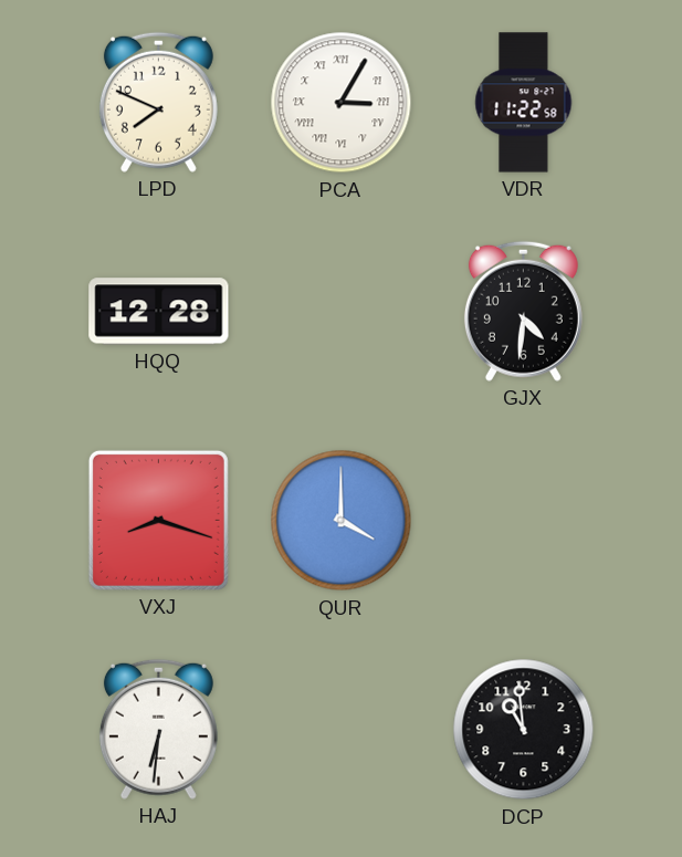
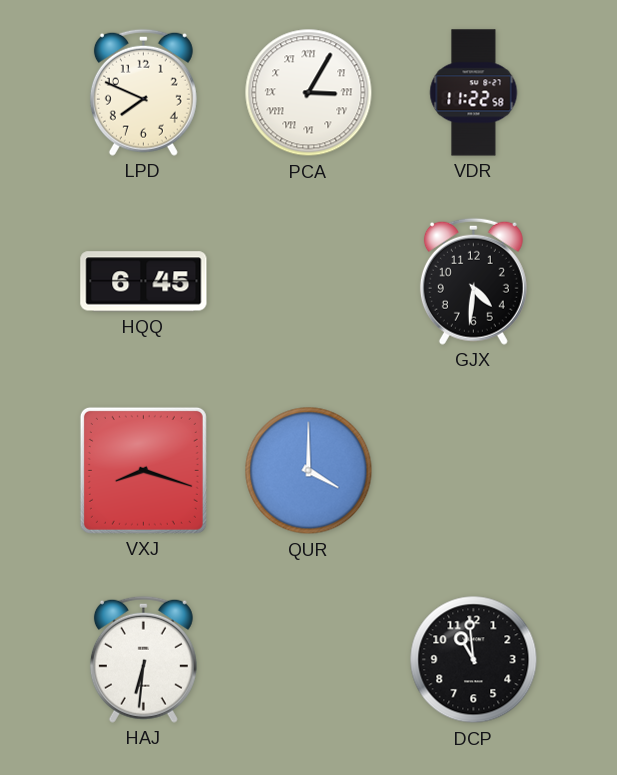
HQQ: 12:28 -> 6:45 (144, 282)
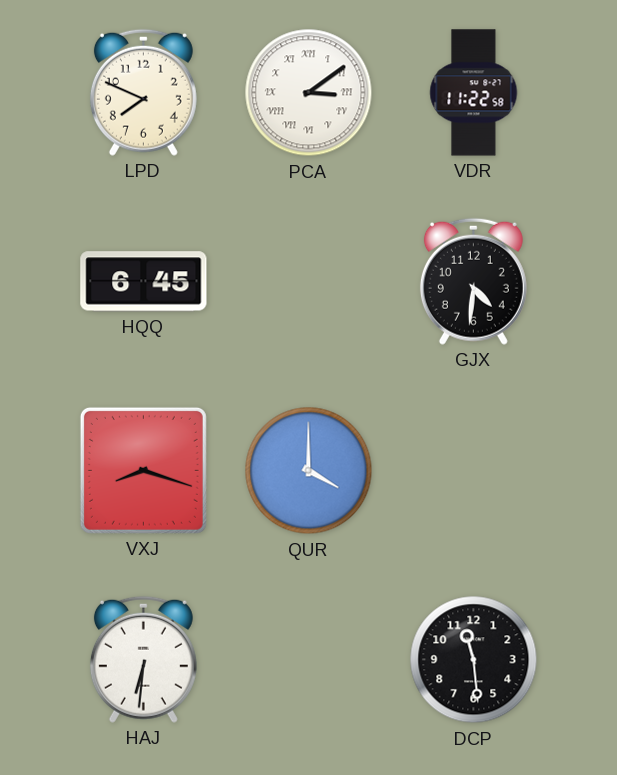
PCA: 3:05 -> 3:09 (309, 93)
DCP: 10:59 -> 11:29 (474, 660)
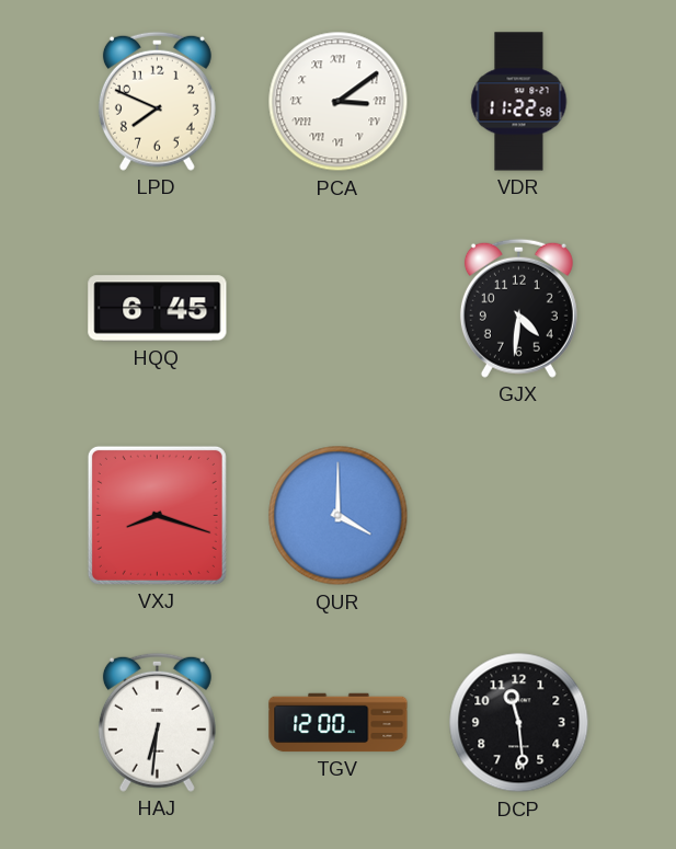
TGV: none -> 12:00 (339, 723)
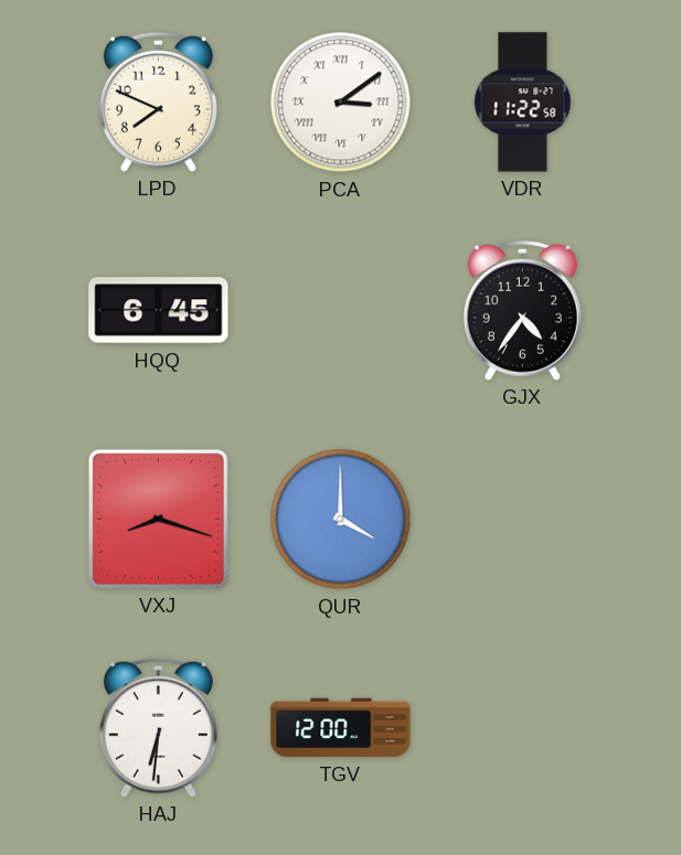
GJX: 4:31 -> 4:36 (522, 310)
DCP: 11:29 -> none (519, 723)
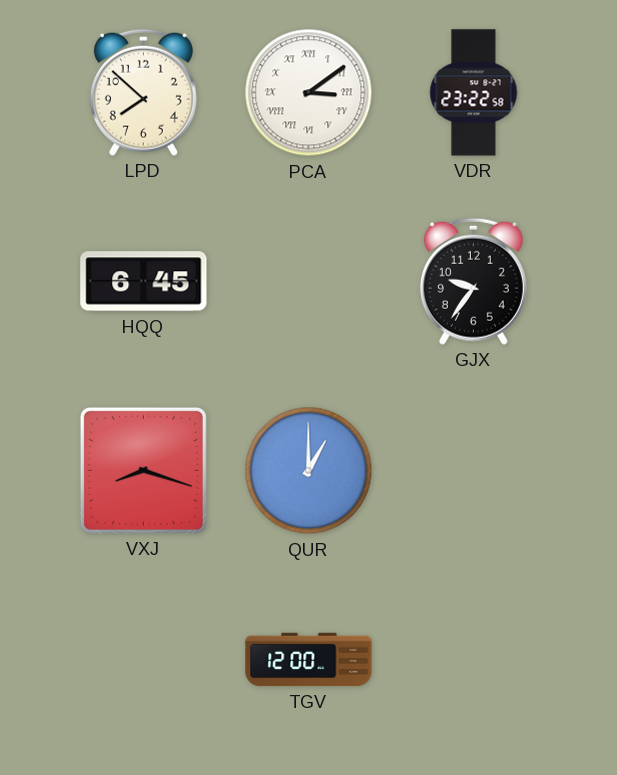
LPD: 7:49 -> 7:52 (143, 92)
VDR: 11:22 -> 23:22 (474, 93)
GJX: 4:36 -> 9:36 (473, 281)
QUR: 4:00 -> 1:00 (309, 471)
HAJ: 6:31 -> none (158, 727)
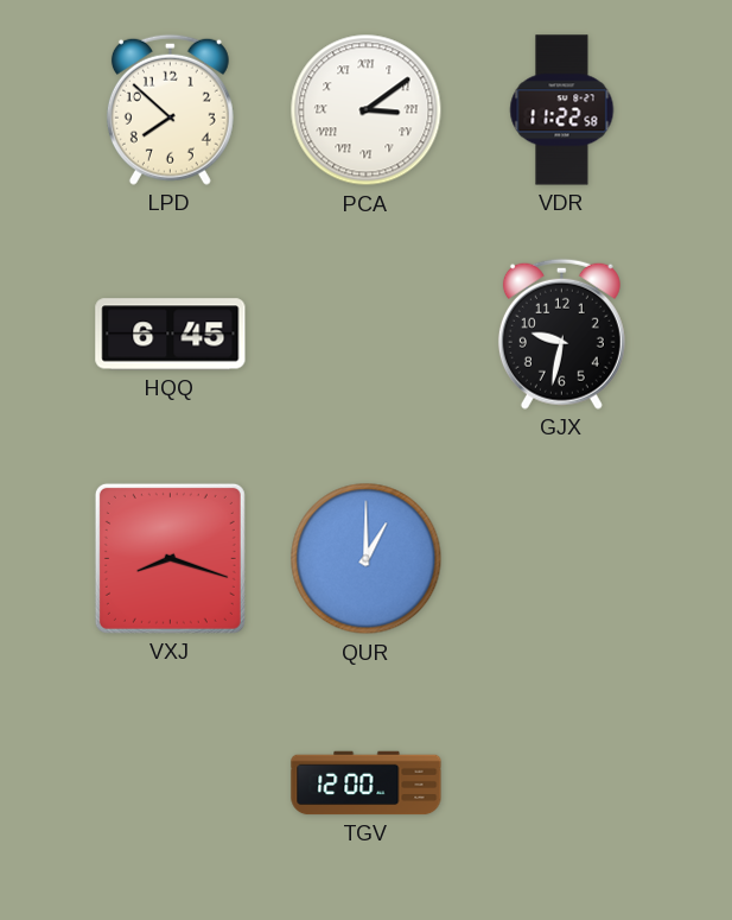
VDR: 23:22 -> 11:22 (562, 110)
GJX: 9:36 -> 9:32 (561, 334)
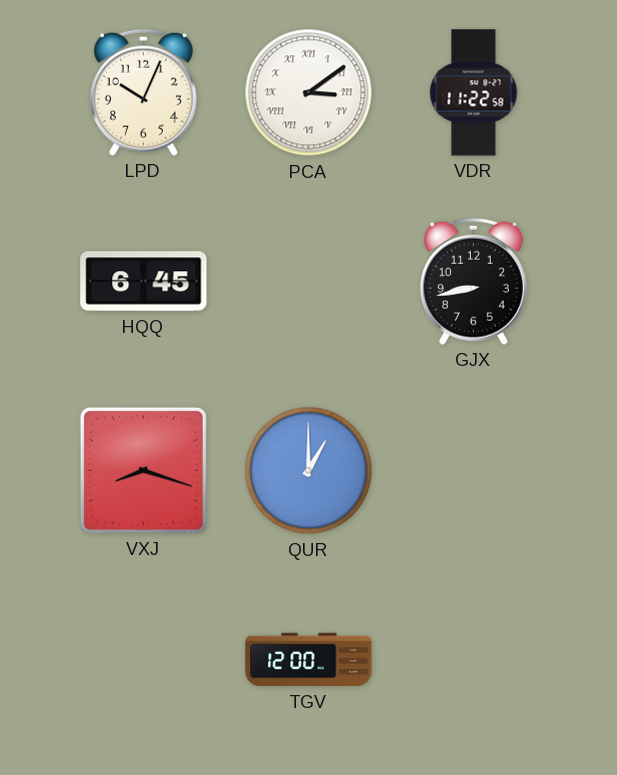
LPD: 7:52 -> 10:04 (143, 92)
GJX: 9:32 -> 8:43 (473, 281)
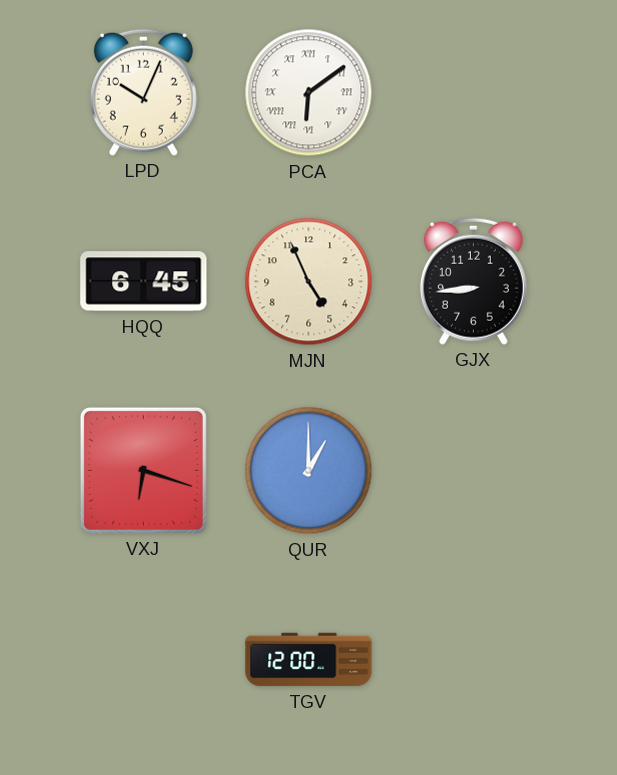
PCA: 3:09 -> 6:09 (309, 93)
VDR: 11:22 -> none (474, 93)
MJN: none -> 4:56 (309, 282)
GJX: 8:43 -> 8:44 (473, 281)
VXJ: 8:18 -> 6:18 (143, 470)
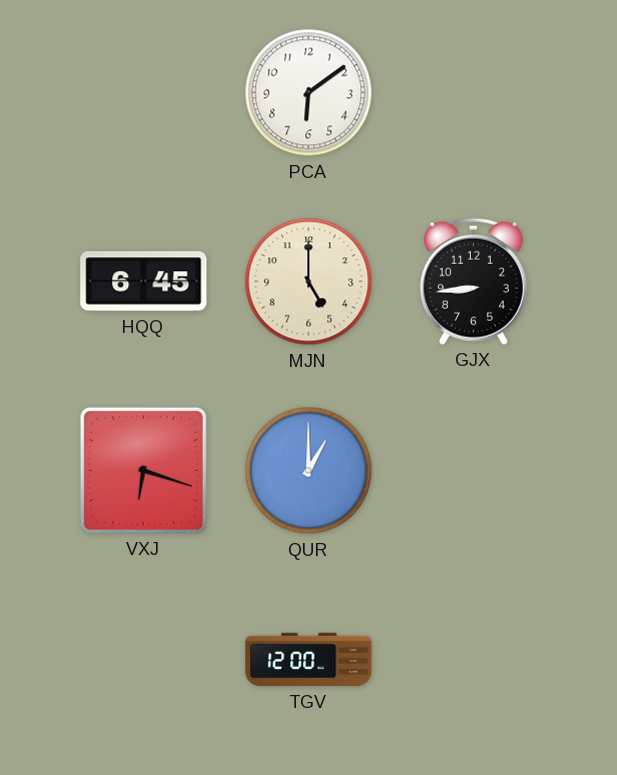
LPD: 10:04 -> none (143, 92)
PCA numerals: Roman -> Arabic (309, 93)
MJN: 4:56 -> 5:00 (309, 282)
